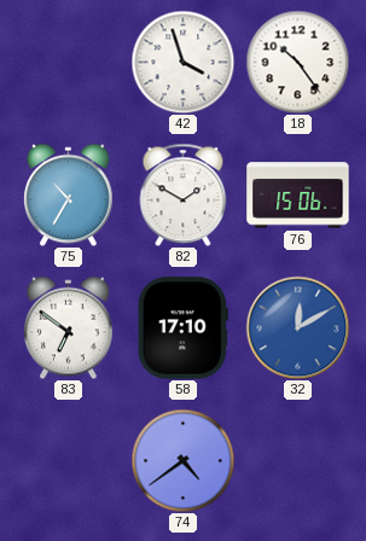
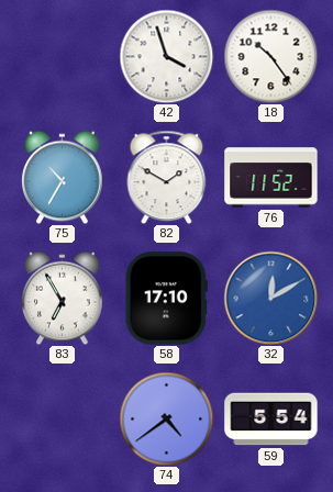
76: 15:06 -> 11:52 (271, 178)
83: 6:51 -> 6:55 (63, 298)
59: none -> 5:54 (271, 420)
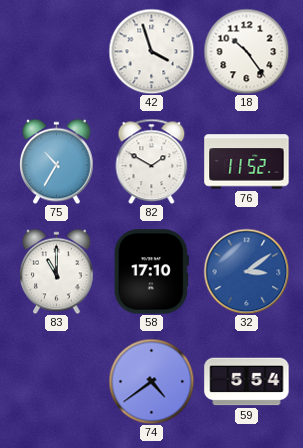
83: 6:55 -> 11:00 (57, 271)
32: 12:10 -> 3:09 (246, 271)
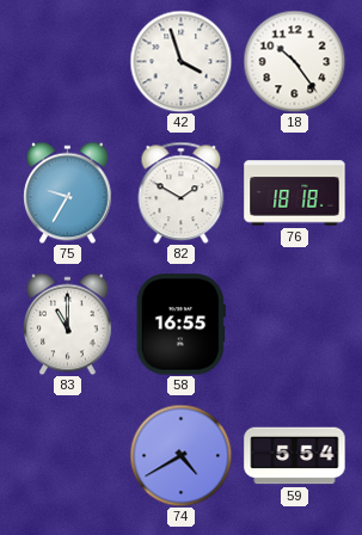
75: 10:35 -> 9:35 (68, 192)
76: 11:52 -> 18:18 (295, 193)
58: 17:10 -> 16:55 (180, 325)
32: 3:09 -> none (246, 271)
74: 4:39 -> 4:40 (180, 455)
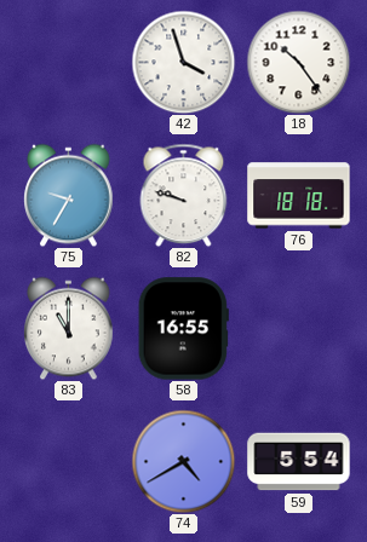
82: 1:50 -> 9:48 (184, 195)
